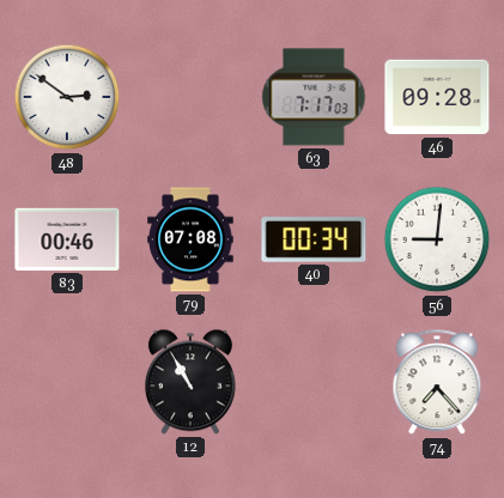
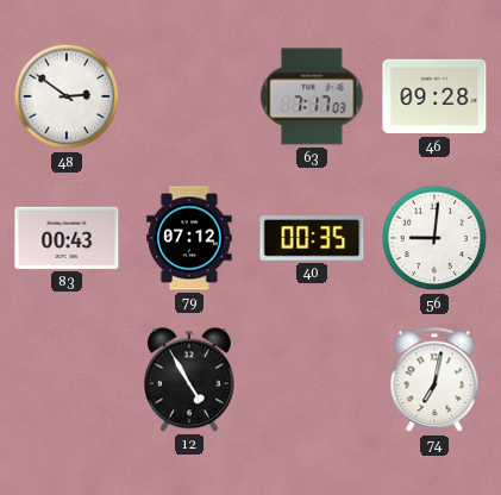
83: 00:46 -> 00:43 (67, 238)
79: 07:08 -> 07:12 (189, 238)
40: 00:34 -> 00:35 (312, 238)
12: 10:55 -> 4:55 (189, 380)
74: 7:23 -> 7:02 (434, 381)
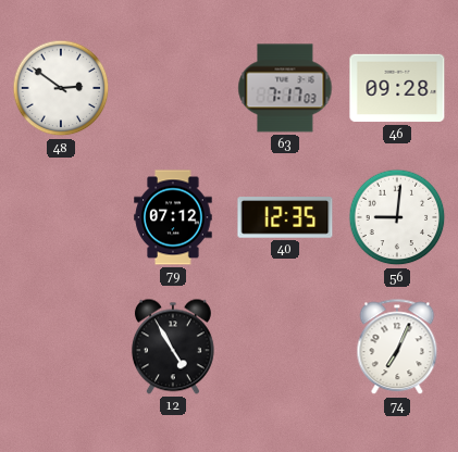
83: 00:43 -> none (67, 238)
40: 00:35 -> 12:35 (285, 217)
74: 7:02 -> 7:04 (397, 348)
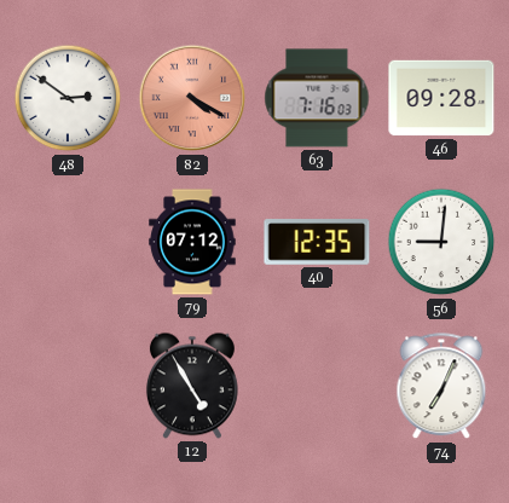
82: none -> 4:20 (192, 98)
63: 7:17 -> 7:16 (317, 98)
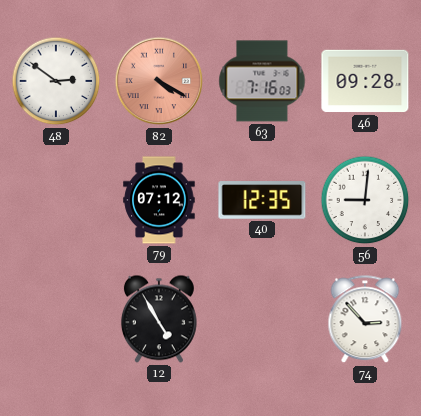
74: 7:04 -> 2:53 (365, 320)
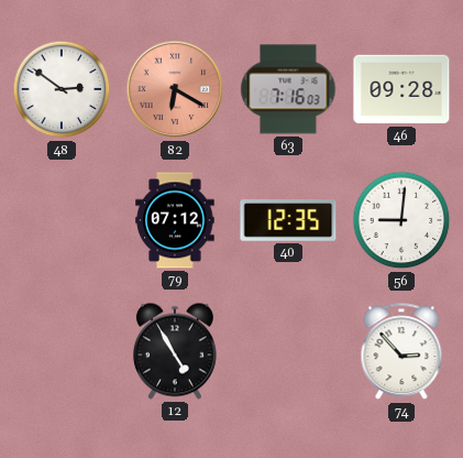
82: 4:20 -> 6:20 (175, 89)
